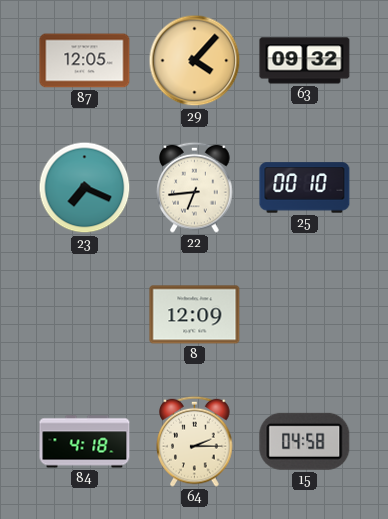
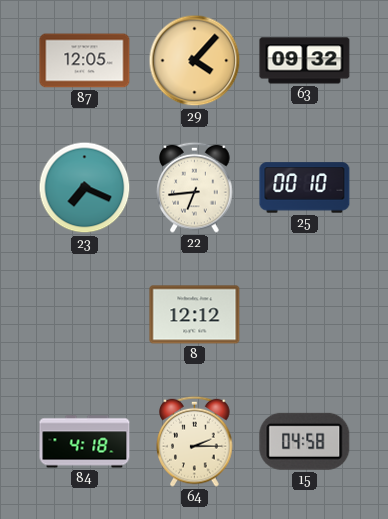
8: 12:09 -> 12:12 (195, 315)
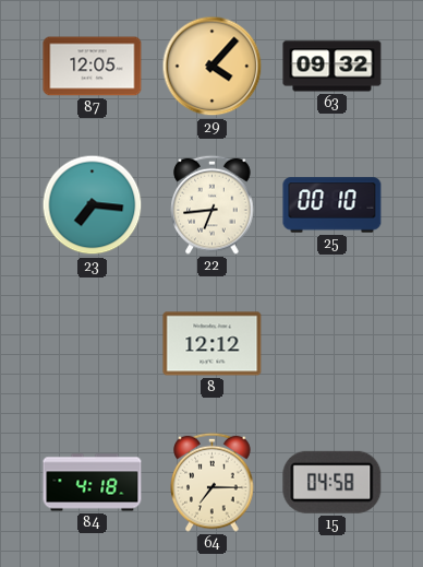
23: 7:19 -> 7:16 (93, 205)
64: 2:15 -> 7:15 (213, 482)
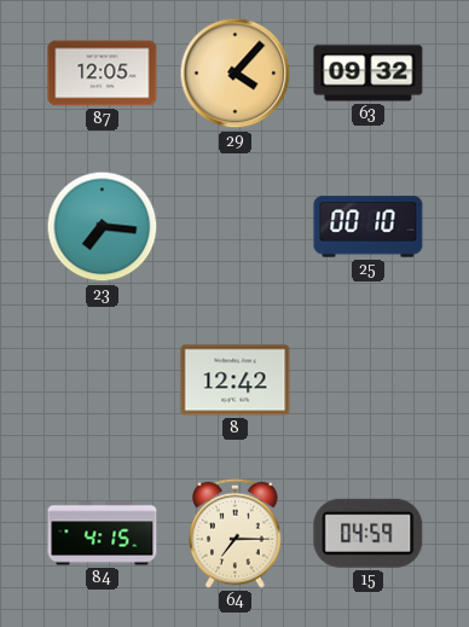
22: 6:44 -> none (213, 204)
8: 12:12 -> 12:42 (236, 381)
84: 4:18 -> 4:15 (103, 534)
15: 04:58 -> 04:59 (369, 533)
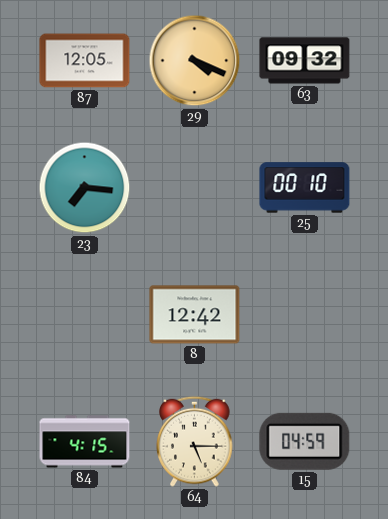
29: 4:07 -> 4:19 (195, 61)
64: 7:15 -> 5:15 (195, 441)
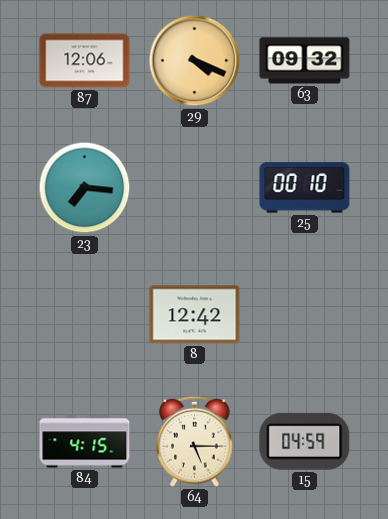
87: 12:05 -> 12:06 (85, 61)
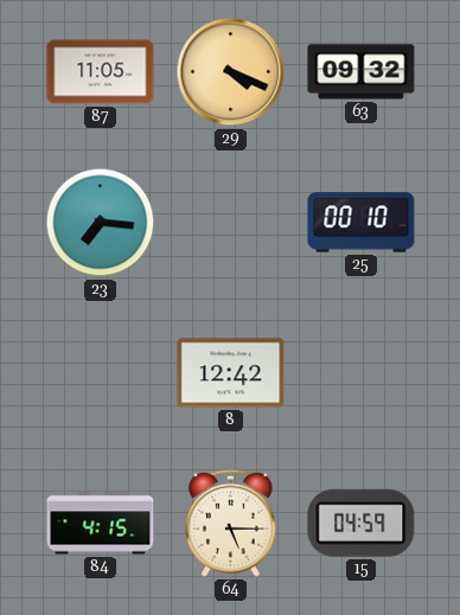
87: 12:06 -> 11:05 (101, 72)
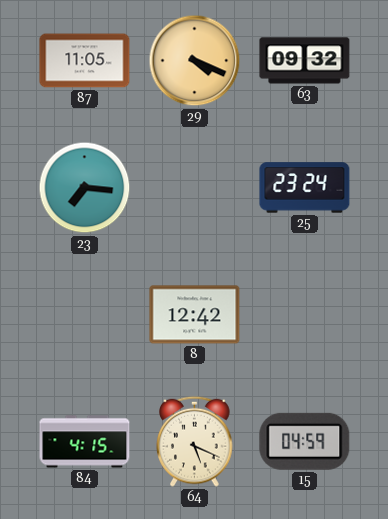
25: 00:10 -> 23:24 (305, 188)
64: 5:15 -> 5:19 (195, 441)
